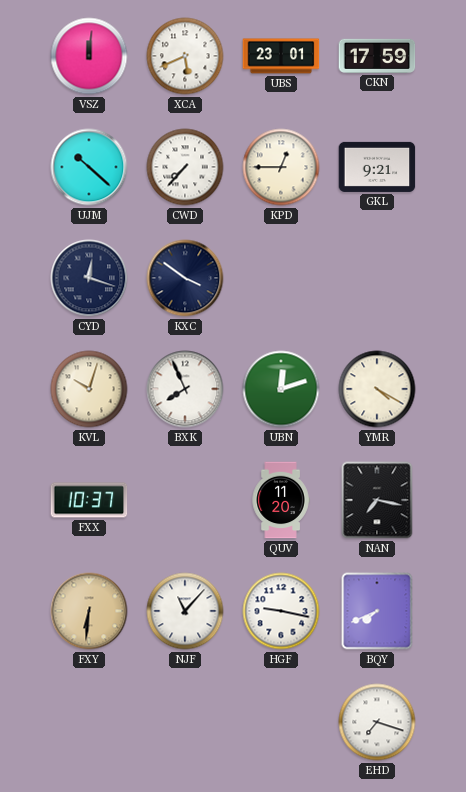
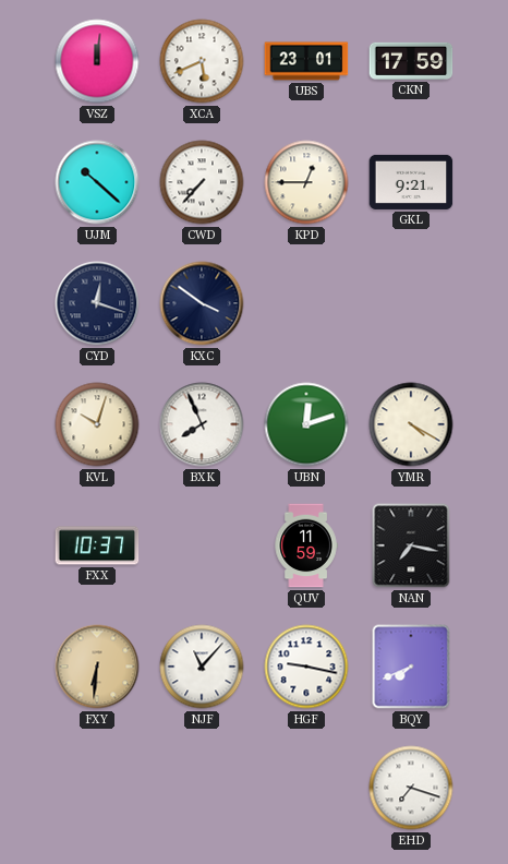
QUV: 11:20 -> 11:59 (306, 545)
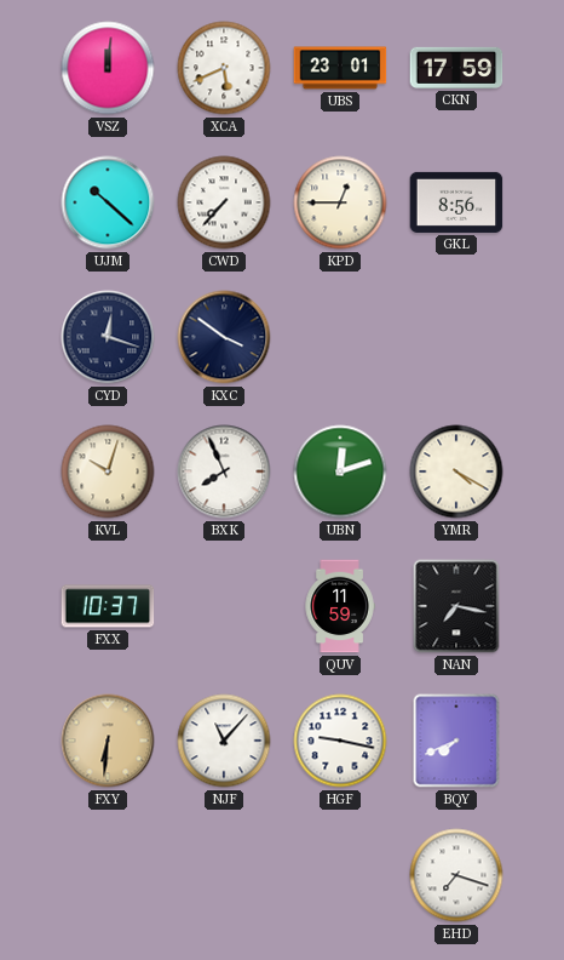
GKL: 9:21 -> 8:56 (456, 202)
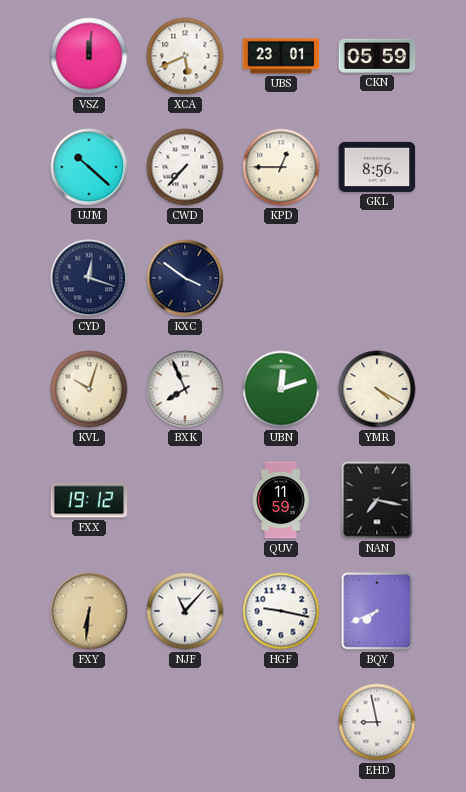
CKN: 17:59 -> 05:59 (377, 56)
FXX: 10:37 -> 19:12 (89, 500)
EHD: 7:18 -> 8:58 (377, 722)
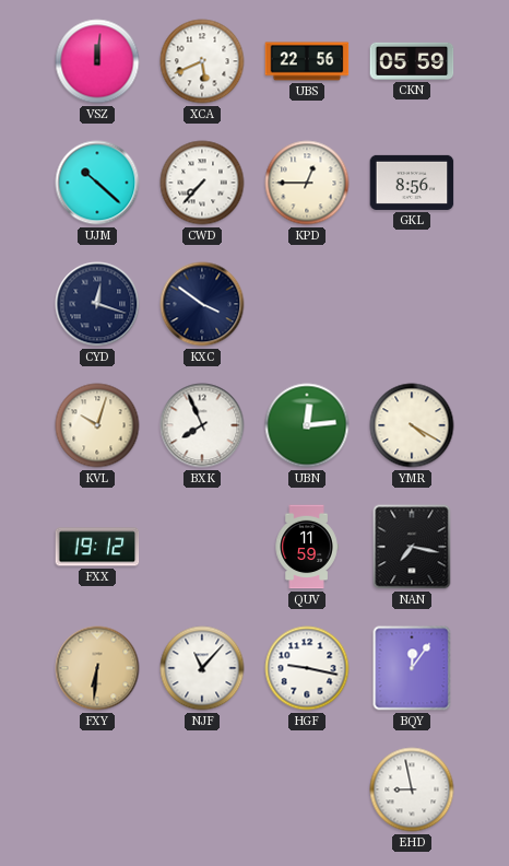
UBS: 23:01 -> 22:56 (307, 61)
UBN: 12:12 -> 12:14 (307, 425)
BQY: 7:41 -> 12:06 (412, 668)
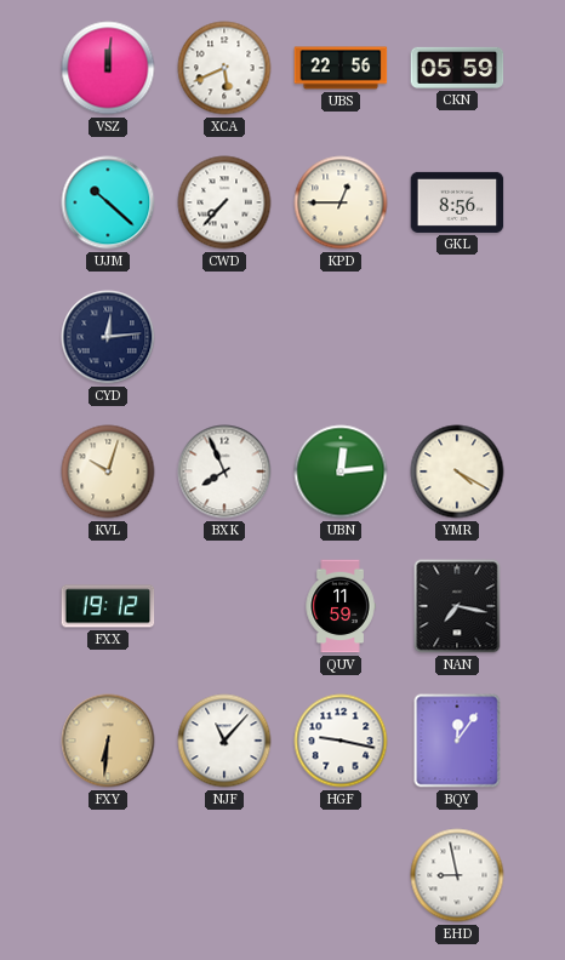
CYD: 12:18 -> 12:14 (108, 337)
KXC: 3:51 -> none (202, 304)
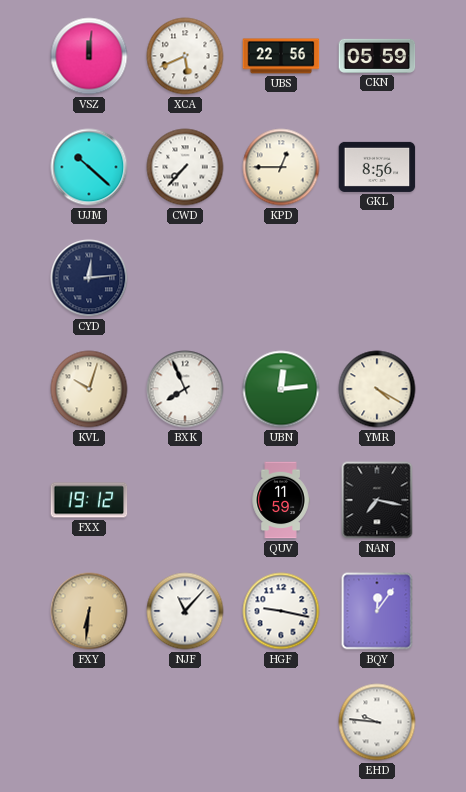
EHD: 8:58 -> 9:46 (377, 722)
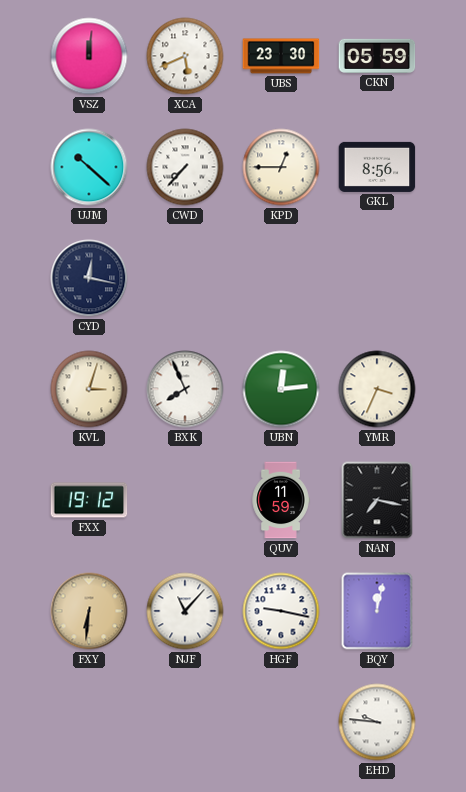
UBS: 22:56 -> 23:30 (281, 56)
CYD: 12:14 -> 12:17 (89, 278)
KVL: 10:03 -> 3:03 (89, 389)
YMR: 4:20 -> 3:34 (377, 389)
BQY: 12:06 -> 12:02 (377, 611)
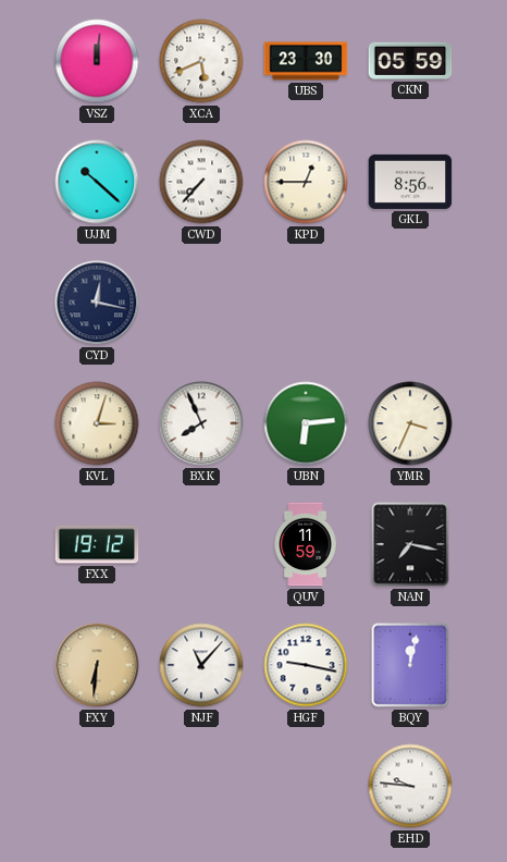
UBN: 12:14 -> 6:14 (306, 423)
